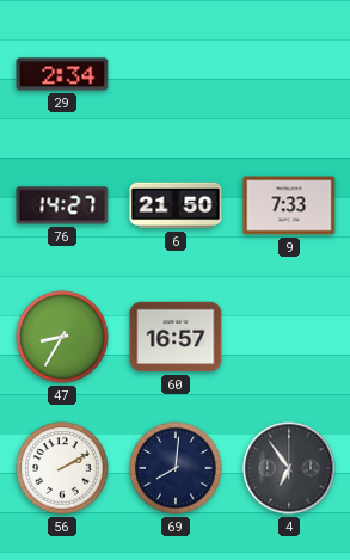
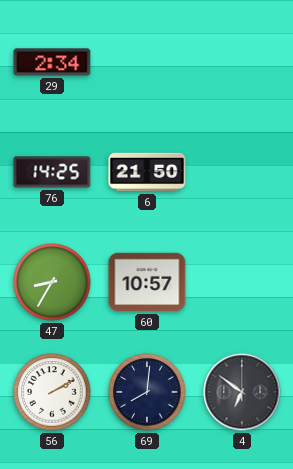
76: 14:27 -> 14:25 (52, 172)
9: 7:33 -> none (289, 205)
60: 16:57 -> 10:57 (147, 282)
4: 6:54 -> 6:51 (242, 392)
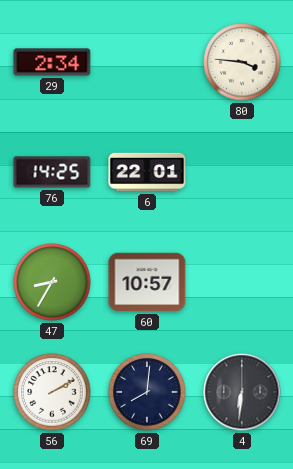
80: none -> 3:46 (242, 62)
6: 21:50 -> 22:01 (147, 172)
4: 6:51 -> 6:31 (242, 392)
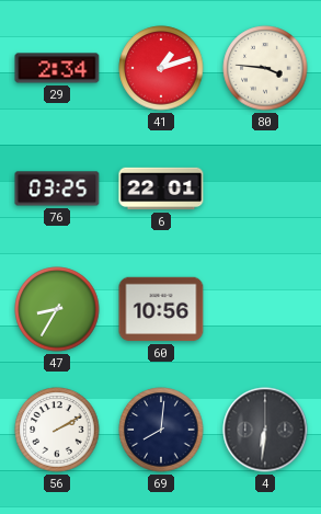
41: none -> 1:12 (161, 68)
76: 14:25 -> 03:25 (57, 189)
60: 10:57 -> 10:56 (161, 309)
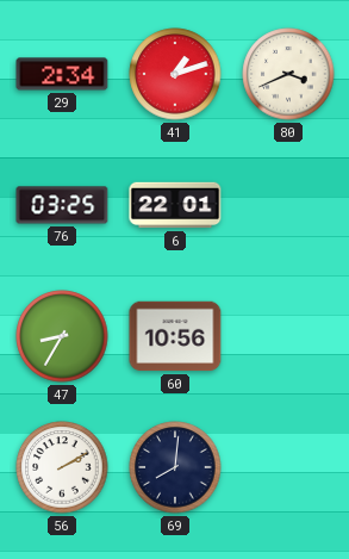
80: 3:46 -> 3:41 (288, 74)
4: 6:31 -> none (265, 430)
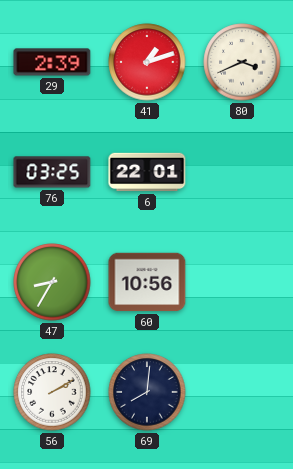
29: 2:34 -> 2:39 (52, 62)
